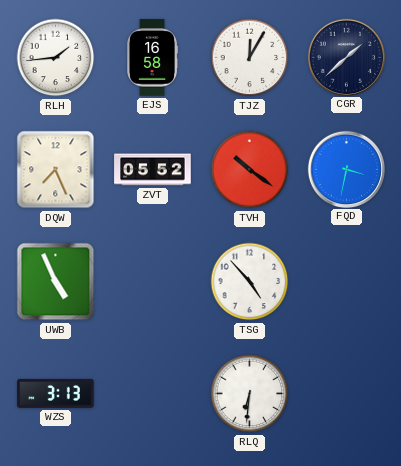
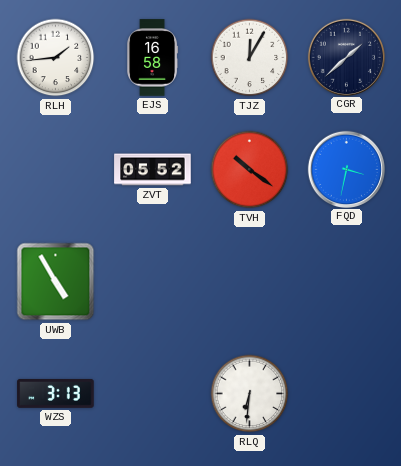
DQW: 7:26 -> none (56, 170)
UWB: 4:56 -> 4:55 (56, 282)
TSG: 4:53 -> none (250, 282)
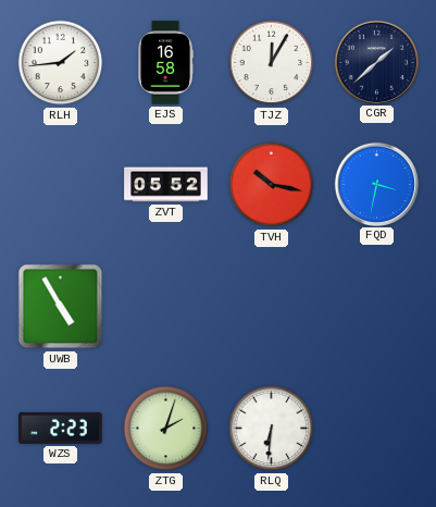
TVH: 10:21 -> 10:17 (272, 185)
WZS: 3:13 -> 2:23 (61, 429)
ZTG: none -> 2:03 (166, 429)
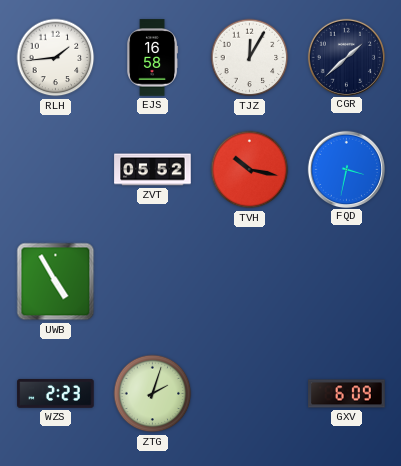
RLQ: 6:31 -> none (272, 429)
GXV: none -> 6:09 (347, 394)
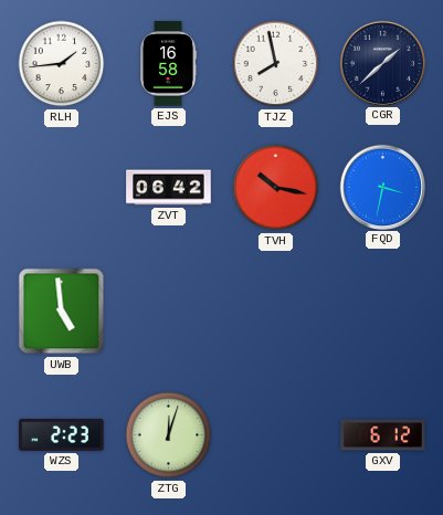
TJZ: 12:05 -> 7:58 (276, 64)
ZVT: 05:52 -> 06:42 (169, 188)
UWB: 4:55 -> 4:59 (62, 312)
ZTG: 2:03 -> 12:03 (169, 435)
GXV: 6:09 -> 6:12 (383, 435)
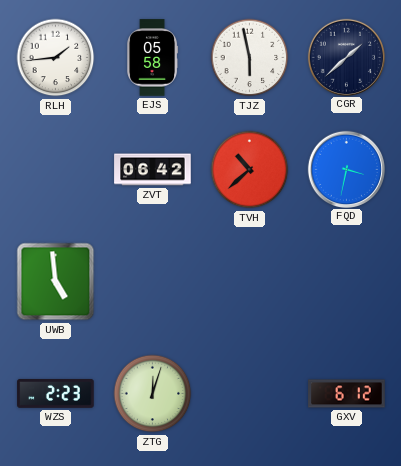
EJS: 16:58 -> 05:58 (153, 58)
TJZ: 7:58 -> 5:58 (250, 58)
TVH: 10:17 -> 10:38 (250, 170)
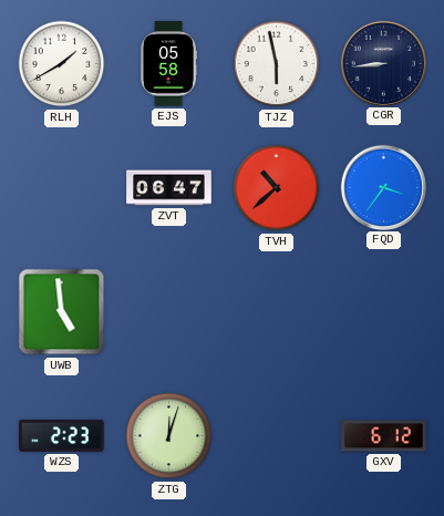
RLH: 1:44 -> 1:40 (62, 64)
CGR: 1:38 -> 8:44 (383, 63)
ZVT: 06:42 -> 06:47 (169, 188)
FQD: 3:32 -> 3:36 (383, 187)
